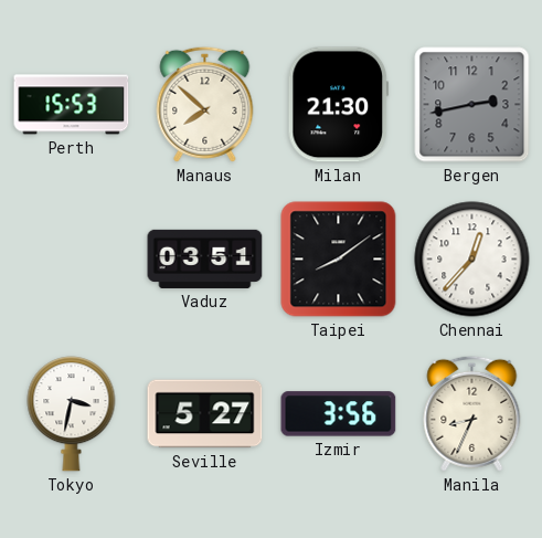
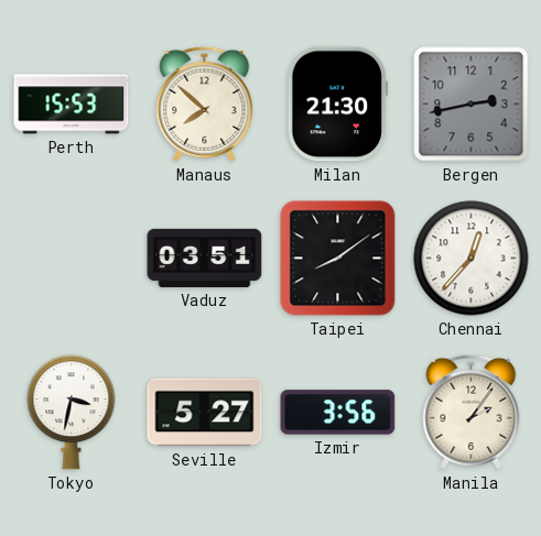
Manila: 8:34 -> 2:06 (472, 412)
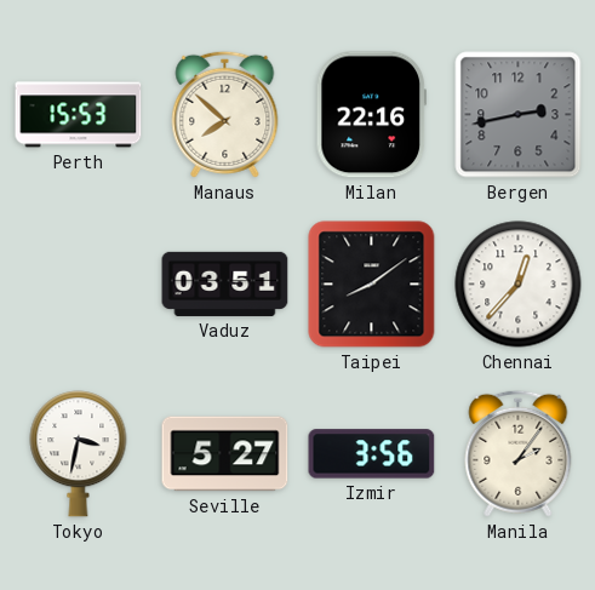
Milan: 21:30 -> 22:16 (371, 115)
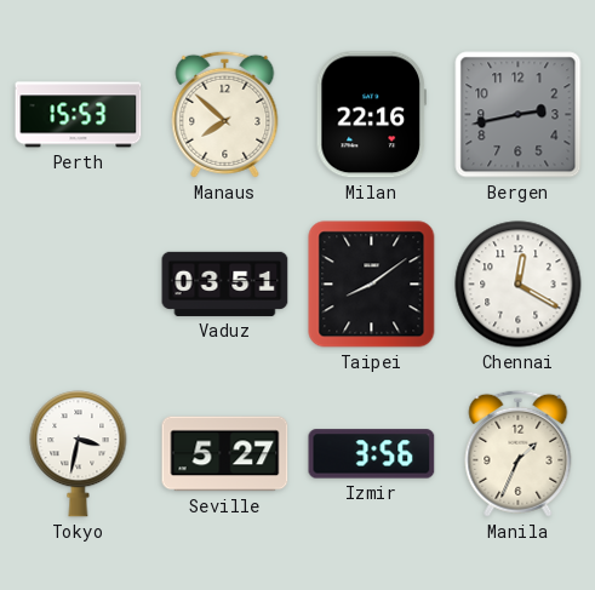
Chennai: 12:37 -> 12:20 (519, 285)
Manila: 2:06 -> 1:34 (519, 453)
